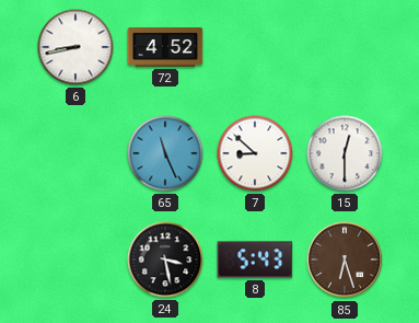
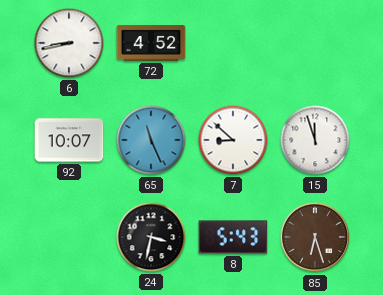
92: none -> 10:07 (69, 140)
15: 12:30 -> 11:57 (315, 140)
24: 3:28 -> 3:32 (151, 237)
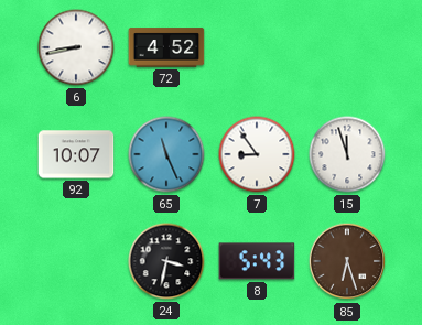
7: 8:52 -> 8:54 (257, 154)
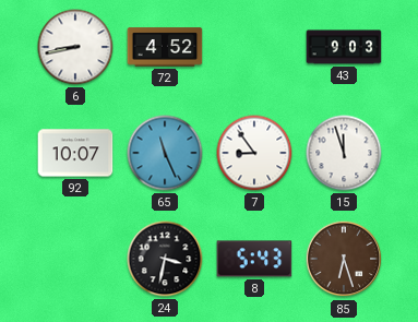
43: none -> 9:03 (344, 47)
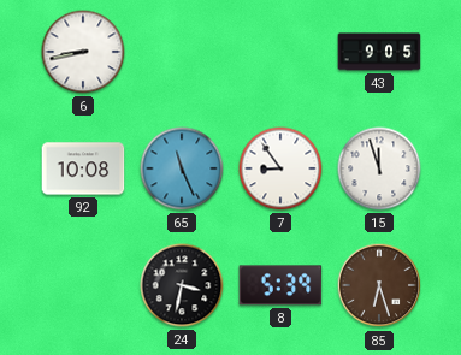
72: 4:52 -> none (165, 47)
43: 9:03 -> 9:05 (379, 52)
92: 10:07 -> 10:08 (83, 168)
8: 5:43 -> 5:39 (280, 285)
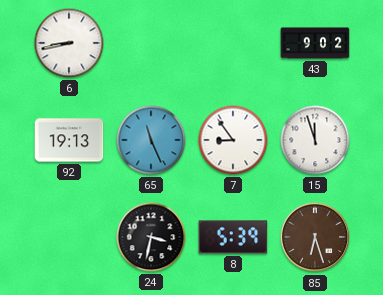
43: 9:05 -> 9:02 (315, 43)
92: 10:08 -> 19:13 (69, 140)
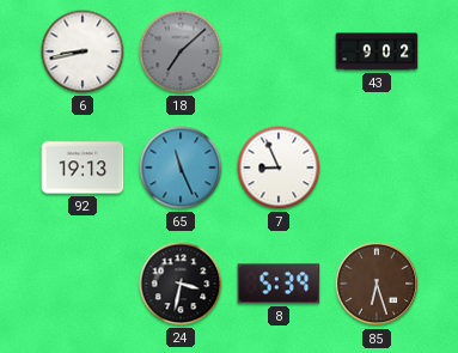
18: none -> 7:08 (181, 51)
7: 8:54 -> 8:56 (279, 168)
15: 11:57 -> none (315, 140)
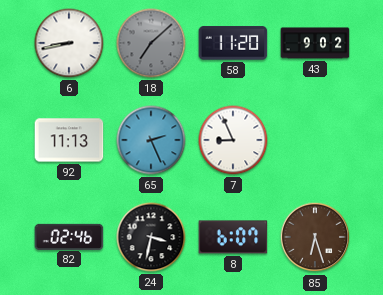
58: none -> 11:20 (233, 43)
92: 19:13 -> 11:13 (69, 140)
65: 11:26 -> 2:26 (151, 140)
82: none -> 02:46 (69, 236)
8: 5:39 -> 6:07 (233, 237)
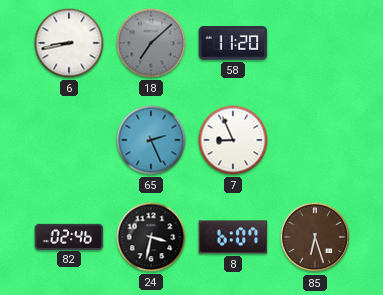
43: 9:02 -> none (315, 43)
92: 11:13 -> none (69, 140)
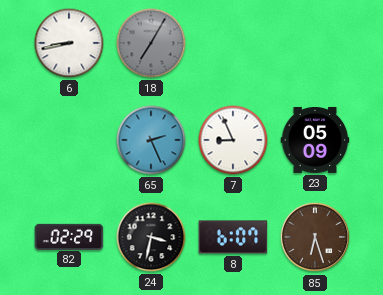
18: 7:08 -> 7:05 (151, 43)
58: 11:20 -> none (233, 43)
23: none -> 05:09 (315, 140)
82: 02:46 -> 02:29 (69, 236)
